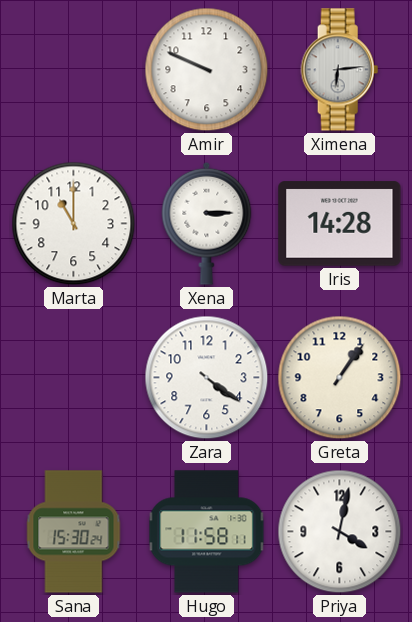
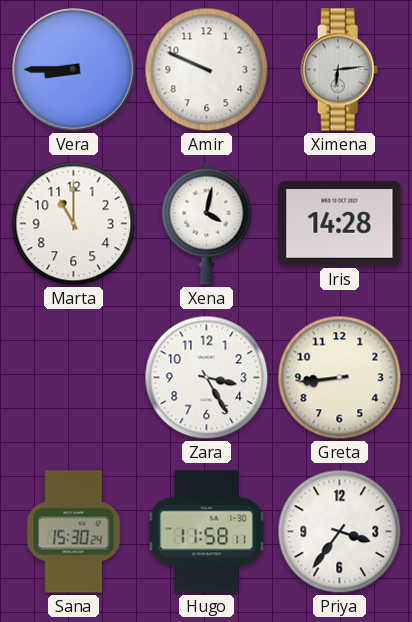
Vera: none -> 8:45 (74, 70)
Xena: 3:15 -> 4:02 (207, 223)
Zara: 4:21 -> 3:25 (207, 378)
Greta: 1:06 -> 8:44 (340, 378)
Priya: 4:02 -> 3:36 (340, 532)
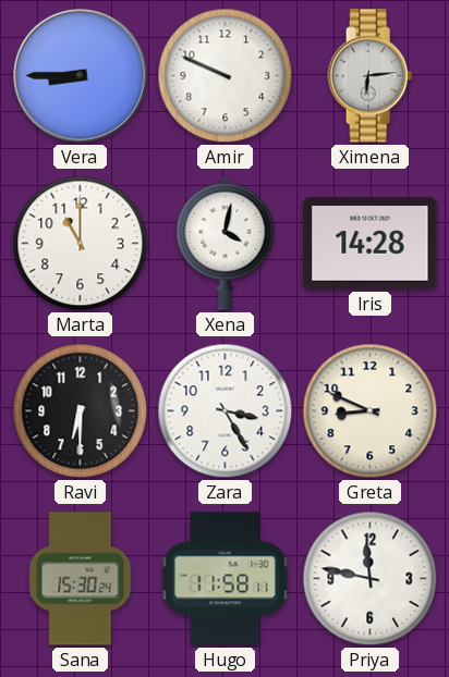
Ravi: none -> 6:30 (81, 411)
Greta: 8:44 -> 8:49 (371, 411)
Priya: 3:36 -> 11:47 (371, 579)
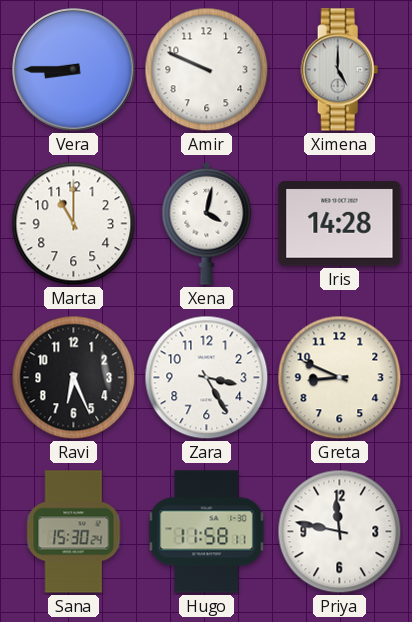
Ximena: 6:14 -> 5:00 (340, 70)
Ravi: 6:30 -> 6:26 (74, 378)
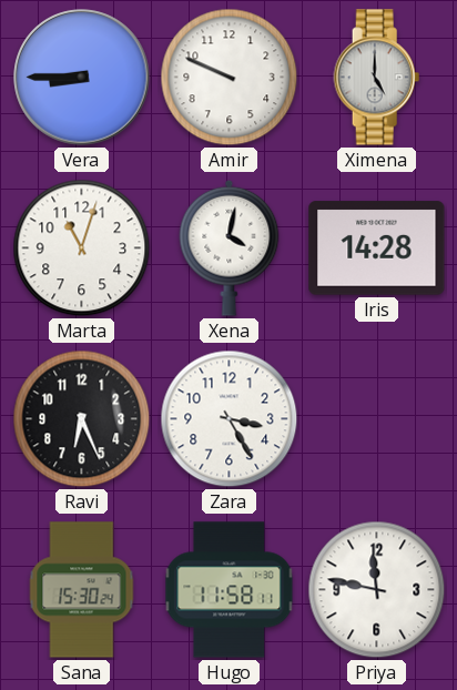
Marta: 11:00 -> 11:03 (82, 248)
Greta: 8:49 -> none (340, 378)
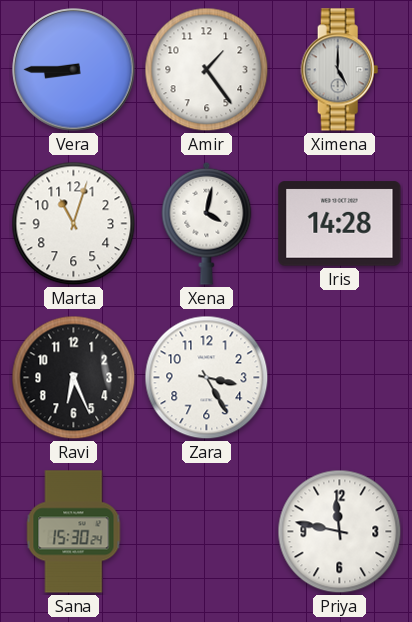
Amir: 9:49 -> 1:24 (207, 70)
Hugo: 11:58 -> none (230, 590)
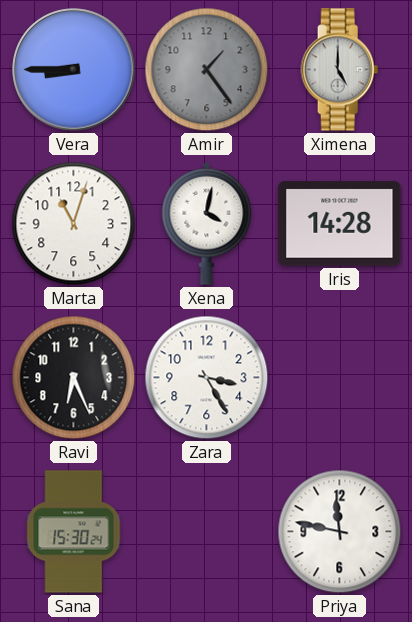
Amir dial: white -> grey (207, 70)
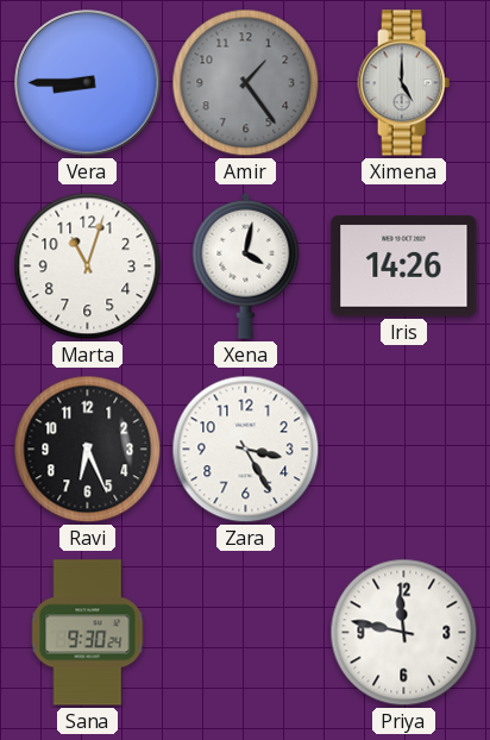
Iris: 14:28 -> 14:26 (404, 266)
Sana: 15:30 -> 9:30 (88, 633)
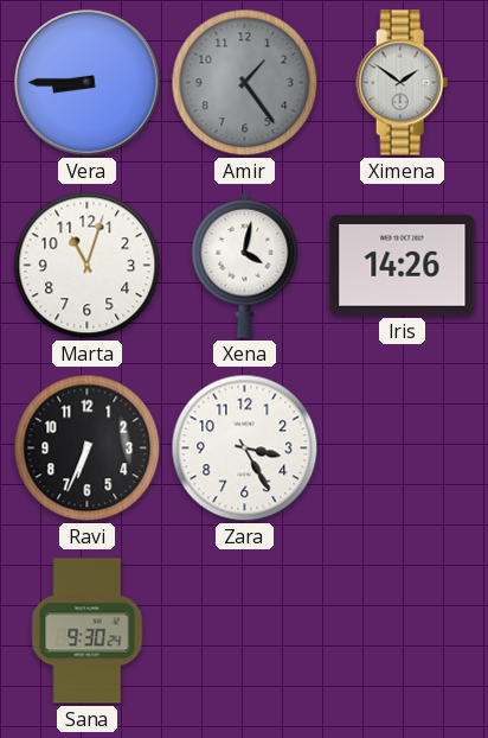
Ximena: 5:00 -> 1:51 (403, 83)
Ravi: 6:26 -> 6:34 (88, 448)
Priya: 11:47 -> none (404, 633)
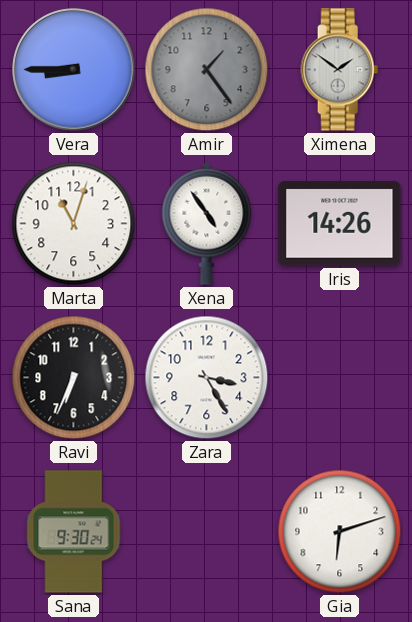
Xena: 4:02 -> 4:54 (207, 223)
Gia: none -> 6:12 (340, 532)
